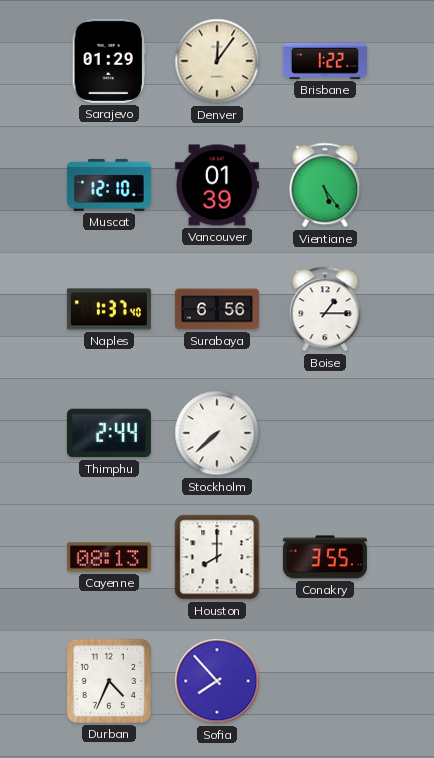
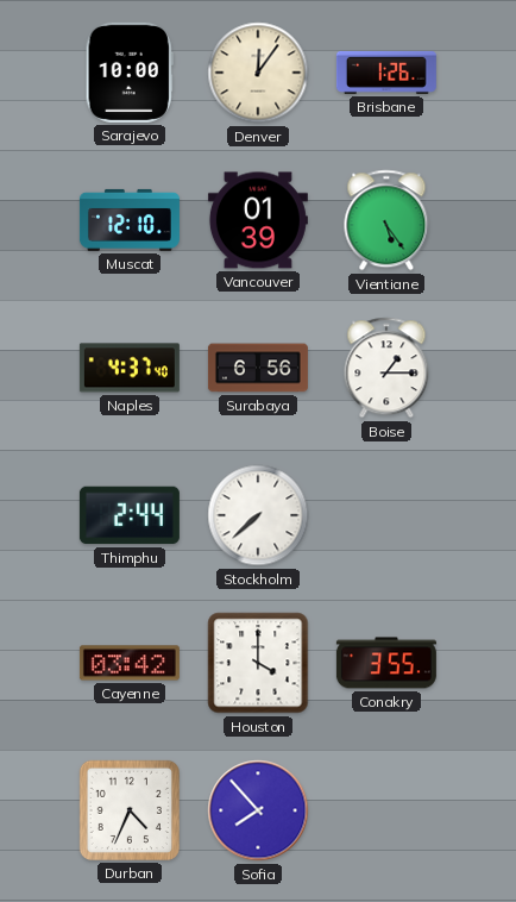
Sarajevo: 01:29 -> 10:00 (130, 73)
Brisbane: 1:22 -> 1:26 (386, 73)
Naples: 1:37 -> 4:37 (130, 368)
Cayenne: 08:13 -> 03:42 (130, 663)
Houston: 8:00 -> 4:00 (258, 663)
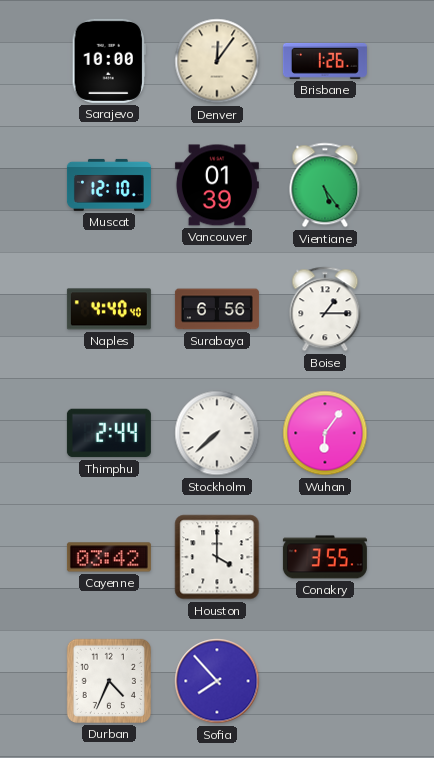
Naples: 4:37 -> 4:40 (109, 309)
Wuhan: none -> 6:06 (325, 433)
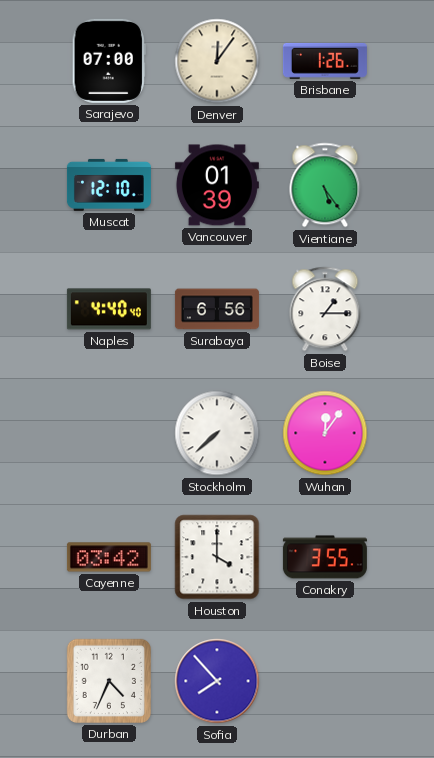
Sarajevo: 10:00 -> 07:00 (109, 61)
Thimphu: 2:44 -> none (109, 433)
Wuhan: 6:06 -> 12:06 (325, 433)
